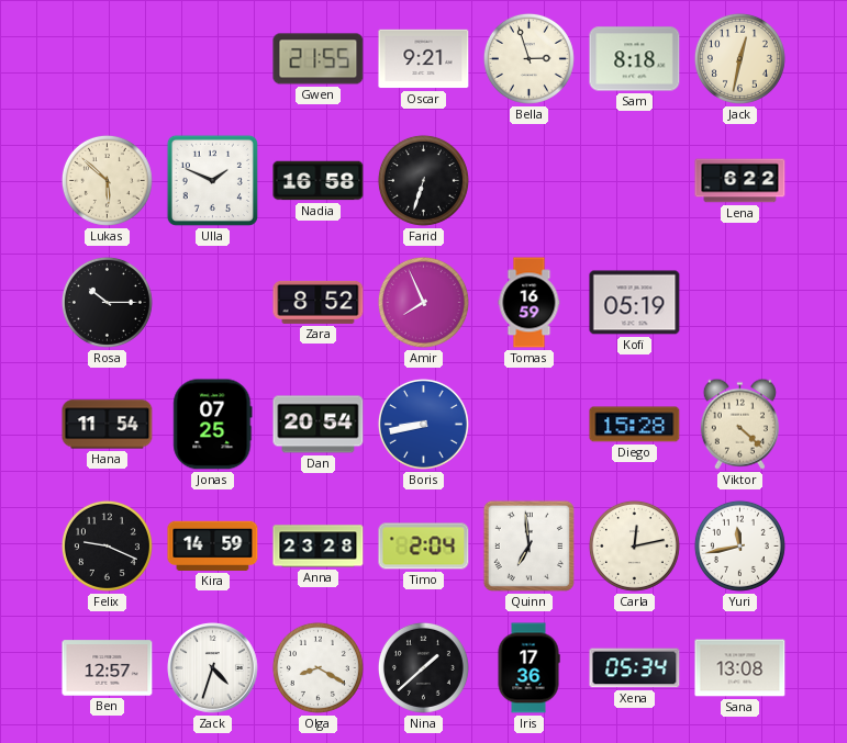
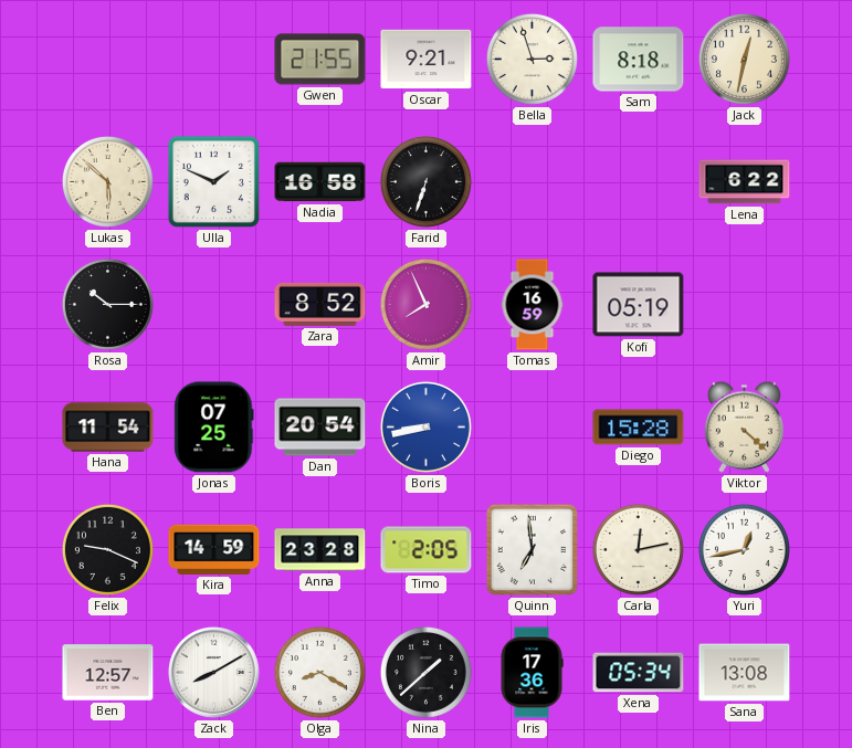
Timo: 2:04 -> 2:05 (427, 550)
Yuri: 11:43 -> 12:43 (744, 549)
Zack: 4:33 -> 8:10 (214, 673)
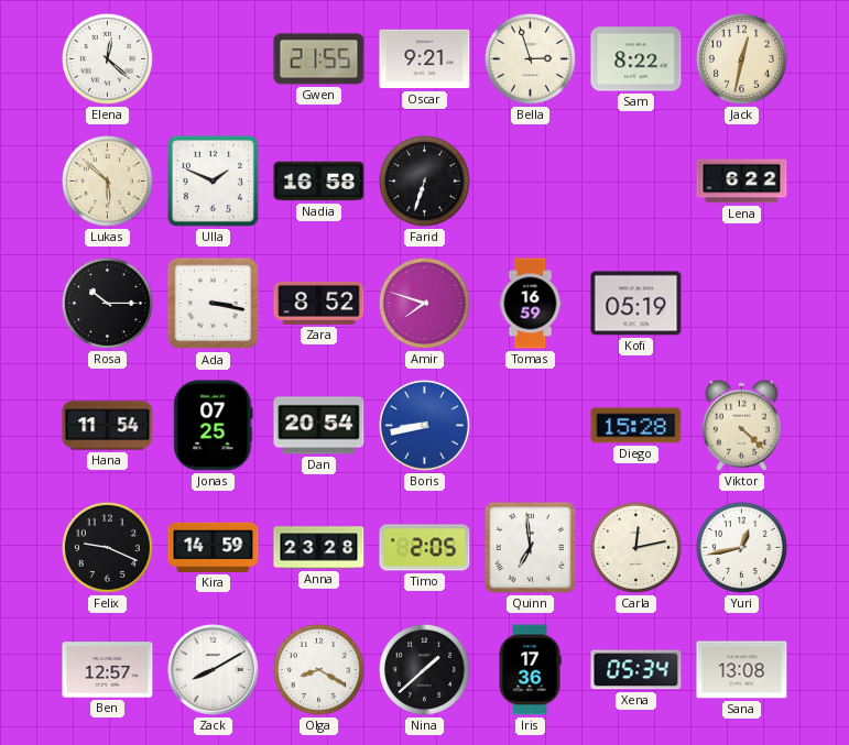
Elena: none -> 12:22 (107, 58)
Sam: 8:18 -> 8:22 (636, 59)
Ada: none -> 3:17 (214, 304)
Amir: 7:56 -> 7:48 (424, 303)
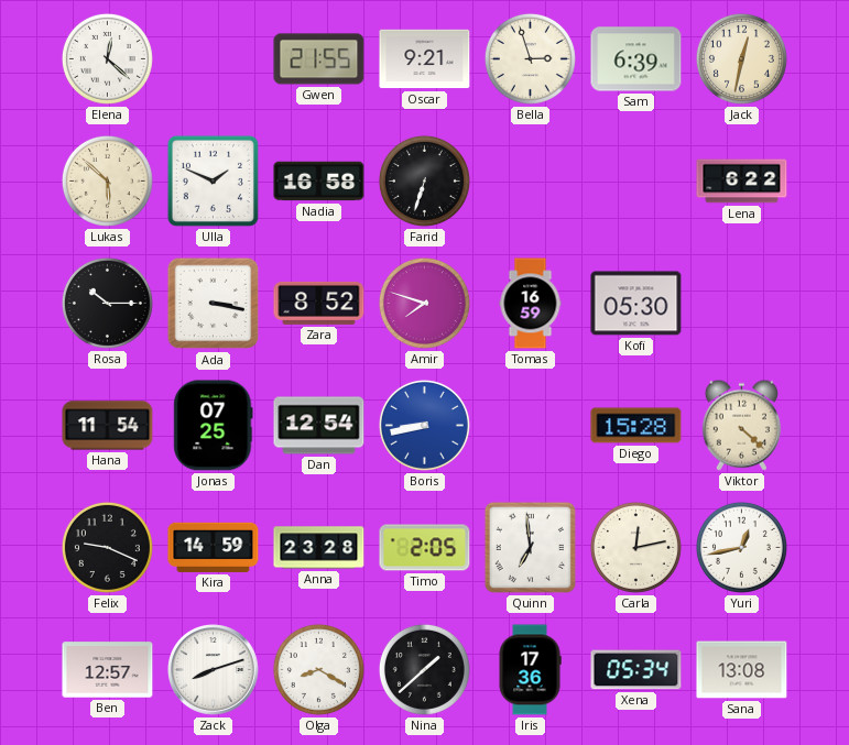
Sam: 8:22 -> 6:39 (636, 59)
Kofi: 05:19 -> 05:30 (636, 304)
Dan: 20:54 -> 12:54 (319, 426)
Zack: 8:10 -> 8:12 (214, 670)
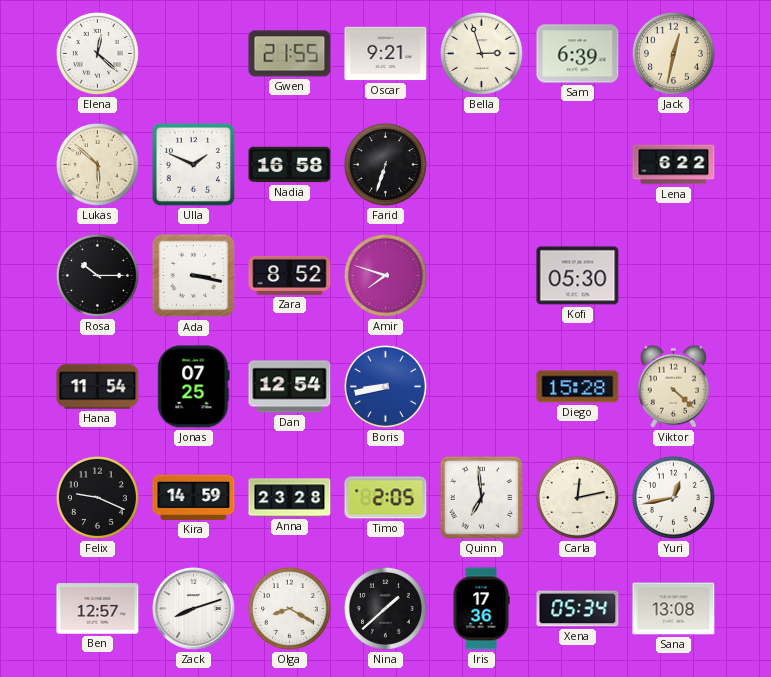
Tomas: 16:59 -> none (531, 304)
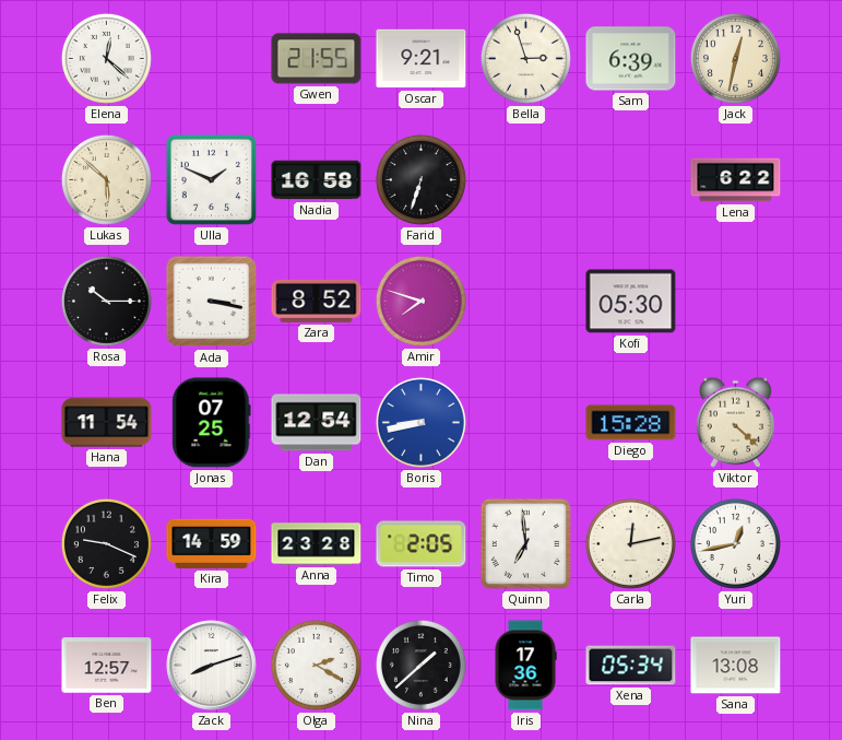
Olga: 8:20 -> 2:20 (316, 665)
